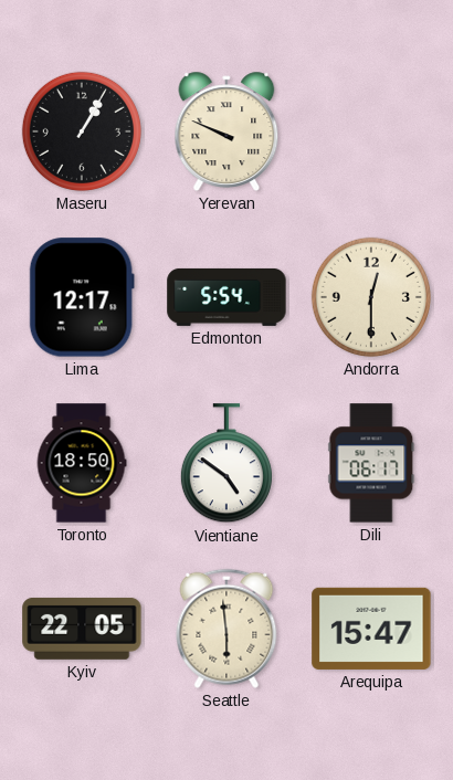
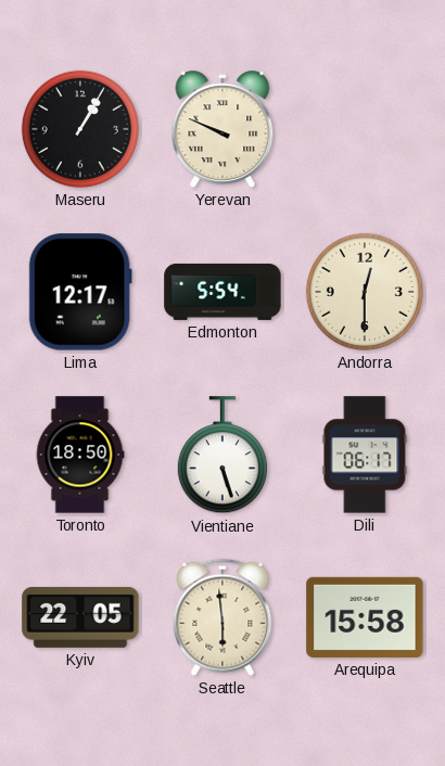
Vientiane: 4:51 -> 5:27 (223, 456)
Arequipa: 15:47 -> 15:58 (365, 617)
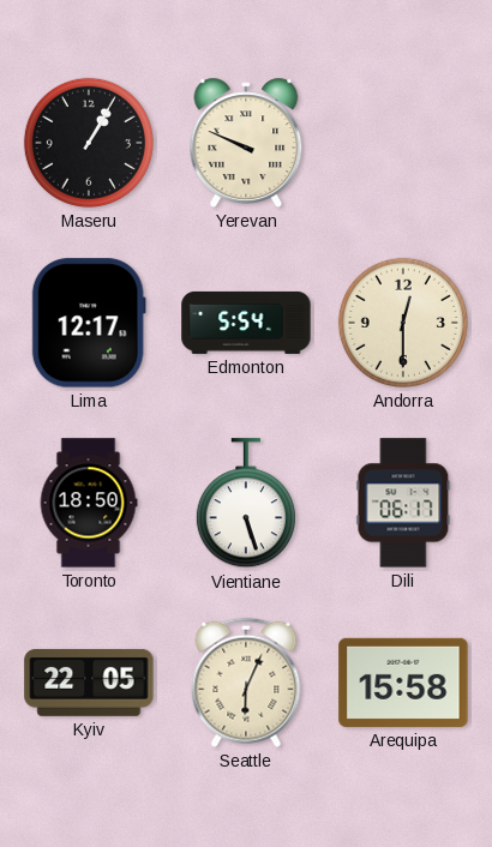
Seattle: 5:59 -> 6:04 (246, 683)
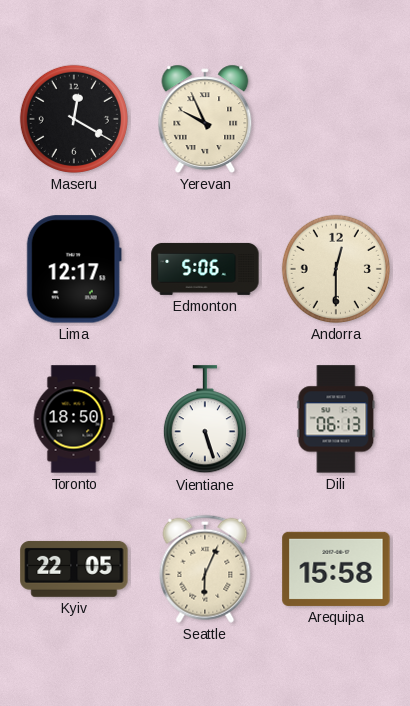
Maseru: 1:05 -> 12:20 (74, 119)
Yerevan: 9:49 -> 9:56 (205, 119)
Edmonton: 5:54 -> 5:06 (205, 269)
Dili: 06:17 -> 06:13 (336, 419)
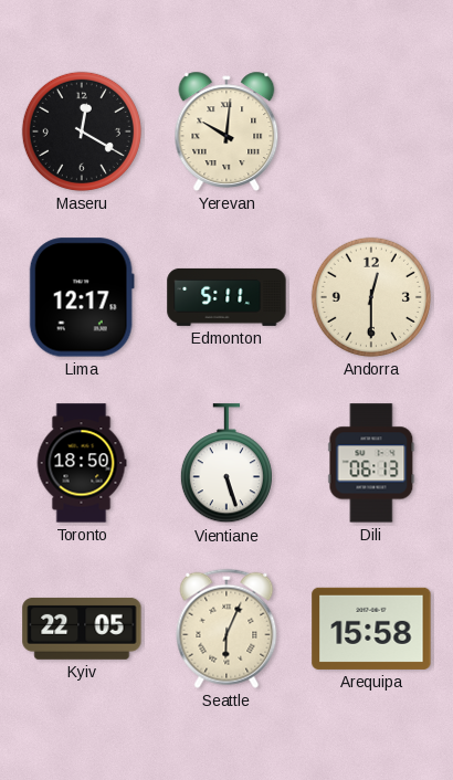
Yerevan: 9:56 -> 10:01 (227, 131)
Edmonton: 5:06 -> 5:11 (227, 297)
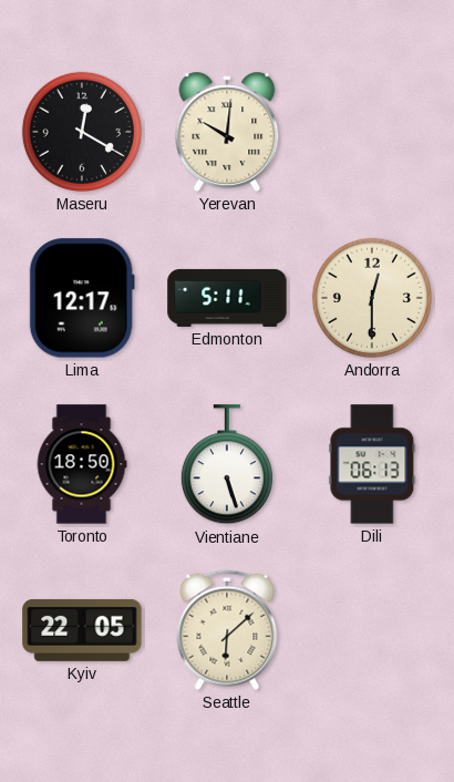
Seattle: 6:04 -> 6:08 (227, 630)
Arequipa: 15:58 -> none (371, 629)
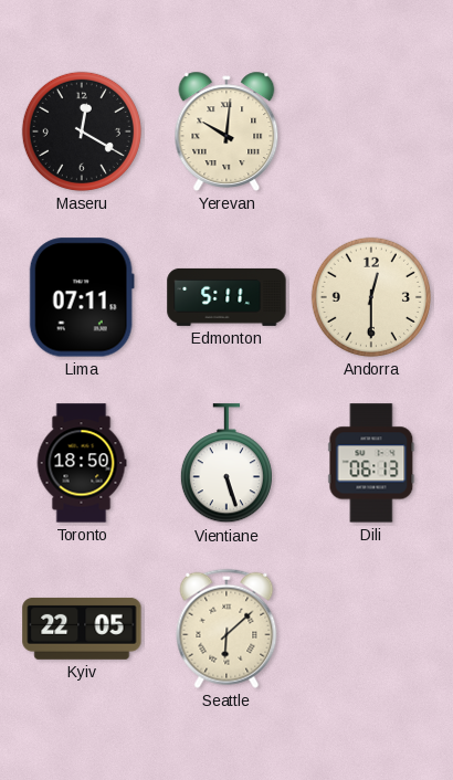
Lima: 12:17 -> 07:11 (82, 297)
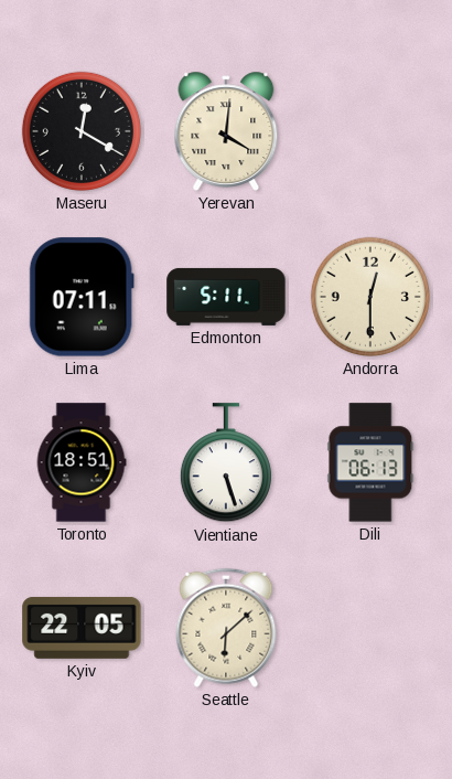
Yerevan: 10:01 -> 4:01 (226, 131)
Toronto: 18:50 -> 18:51 (82, 462)
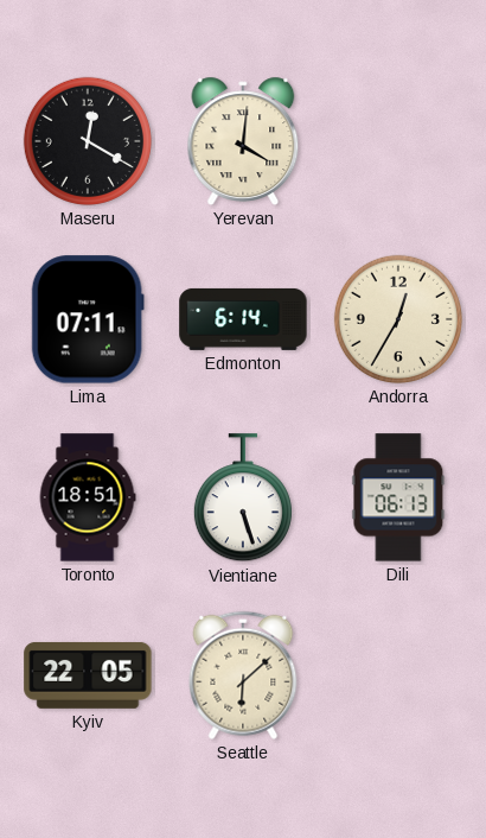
Edmonton: 5:11 -> 6:14 (243, 319)
Andorra: 12:30 -> 12:35 (398, 319)
